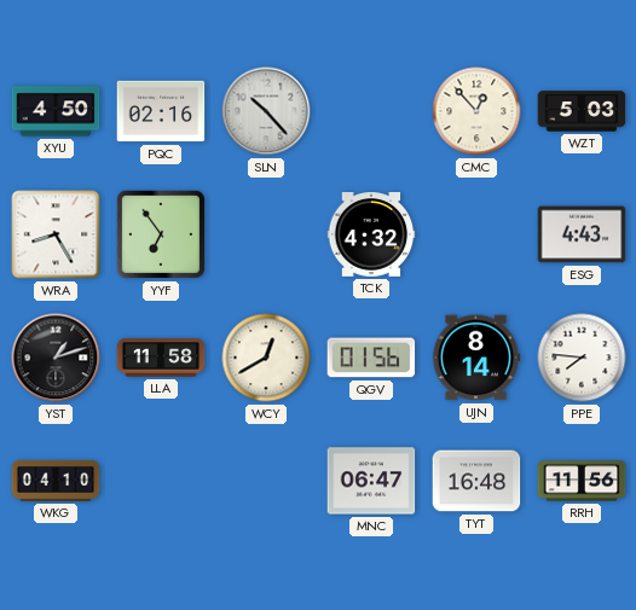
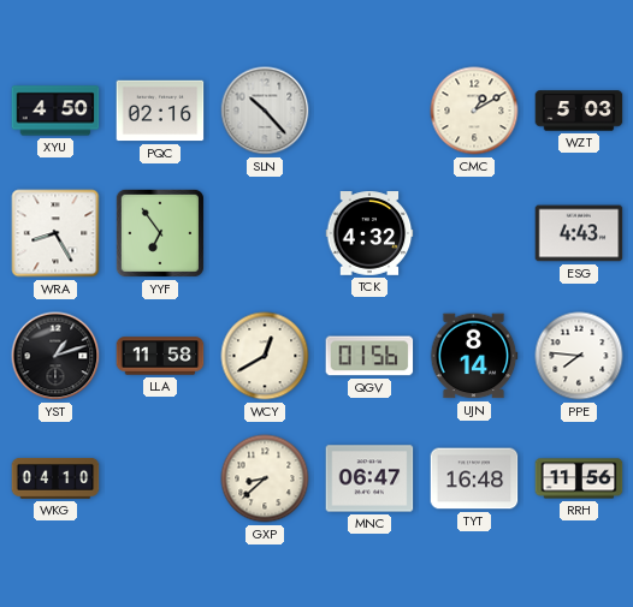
CMC: 12:53 -> 1:10 (474, 111)
GXP: none -> 8:38 (265, 478)
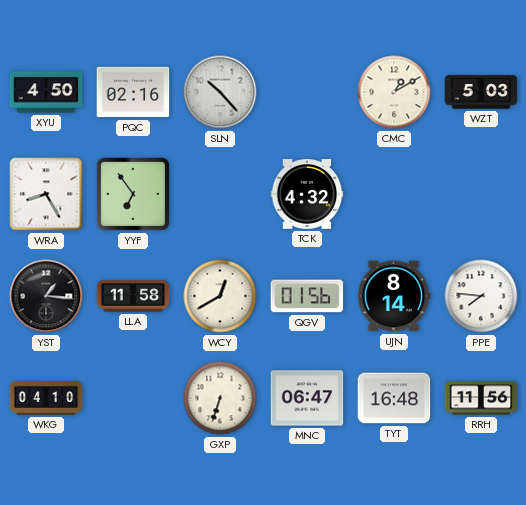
ESG: 4:43 -> none (579, 233)
YST: 1:12 -> 1:16 (46, 296)
GXP: 8:38 -> 6:33 (220, 398)
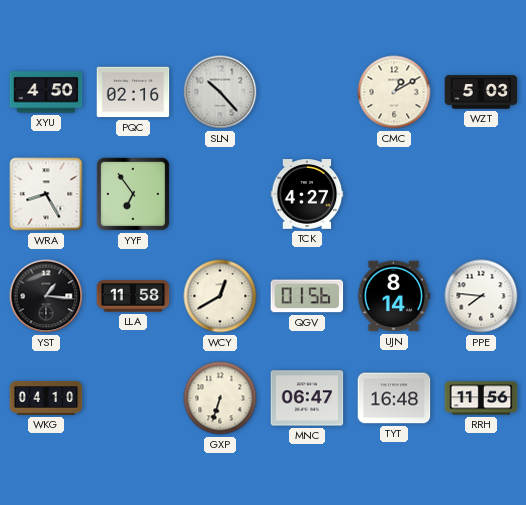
TCK: 4:32 -> 4:27 (307, 194)
